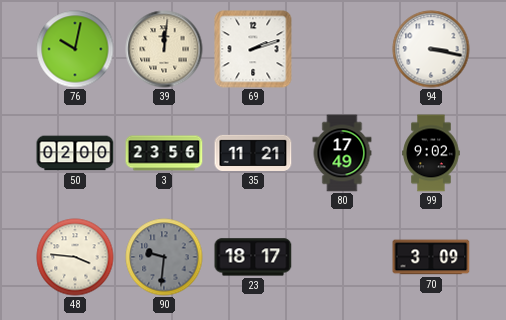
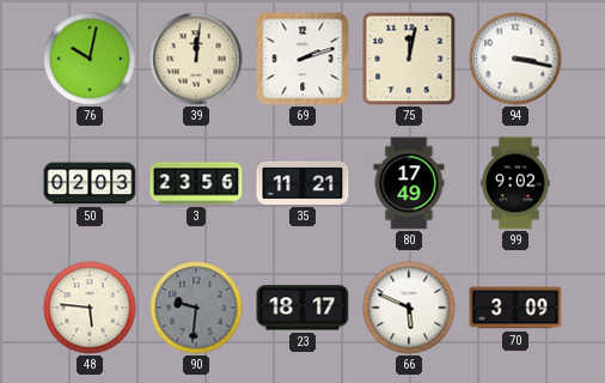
75: none -> 12:02 (409, 59)
50: 02:00 -> 02:03 (90, 183)
48: 3:46 -> 5:46 (90, 308)
66: none -> 5:49 (409, 308)
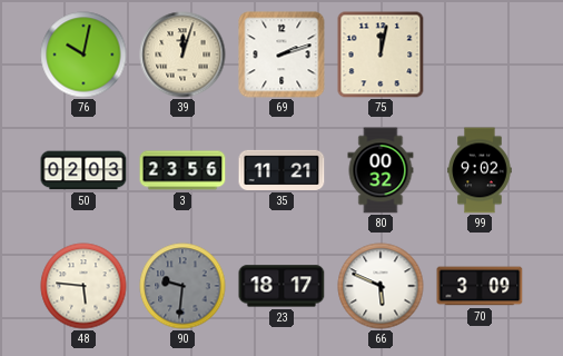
39: 12:01 -> 12:03 (182, 55)
94: 3:17 -> none (515, 59)
80: 17:49 -> 00:32 (381, 170)
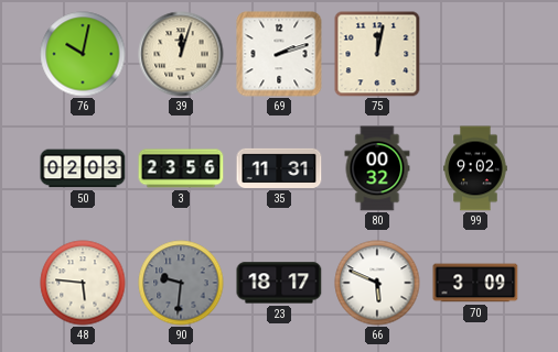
35: 11:21 -> 11:31 (279, 168)
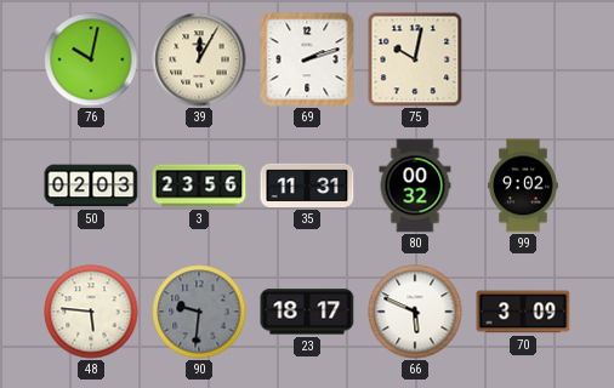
39: 12:03 -> 12:05 (199, 59)
75: 12:02 -> 10:02 (415, 59)
